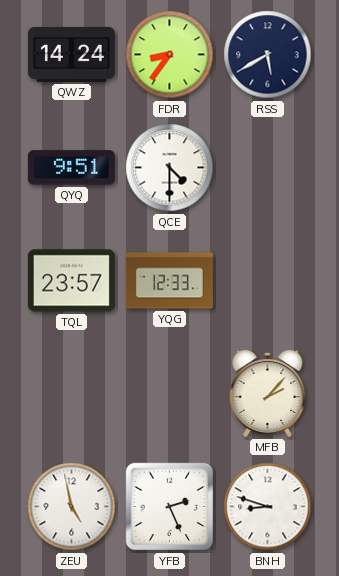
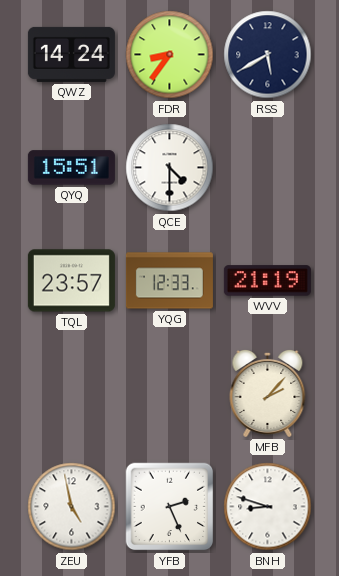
QYQ: 9:51 -> 15:51 (71, 168)
WVV: none -> 21:19 (267, 281)
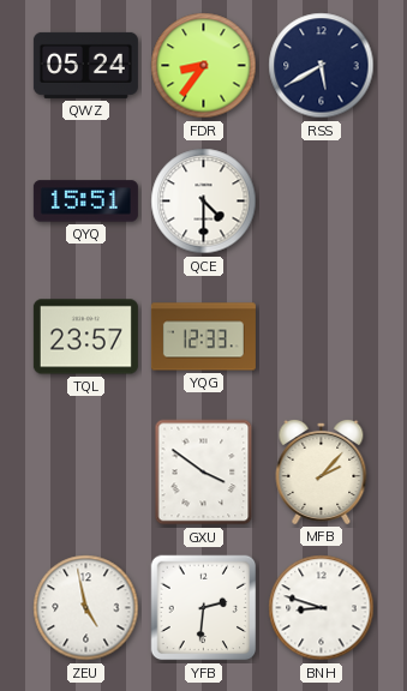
QWZ: 14:24 -> 05:24 (85, 65)
WVV: 21:19 -> none (267, 281)
GXU: none -> 3:51 (204, 473)
YFB: 2:26 -> 2:31 (204, 608)
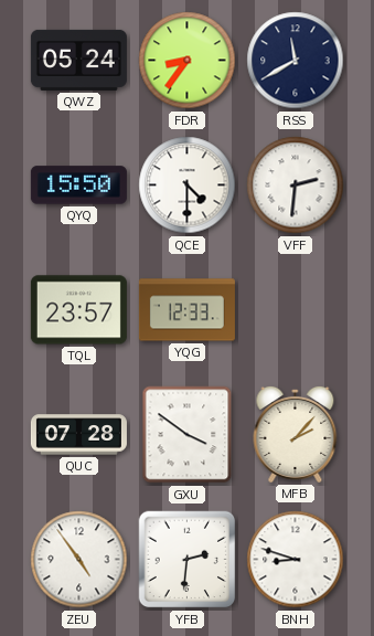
RSS: 5:40 -> 11:40 (296, 61)
QYQ: 15:51 -> 15:50 (78, 185)
VFF: none -> 2:31 (296, 185)
QUC: none -> 07:28 (78, 435)
ZEU: 4:58 -> 4:54 (79, 560)
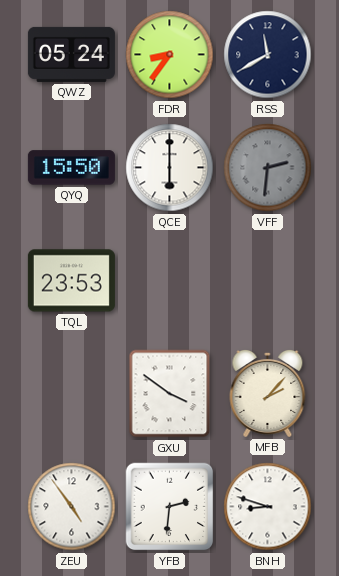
QCE: 4:30 -> 6:00 (170, 168)
VFF dial: white -> grey (268, 168)
TQL: 23:57 -> 23:53 (71, 281)
YQG: 12:33 -> none (186, 310)
QUC: 07:28 -> none (78, 435)
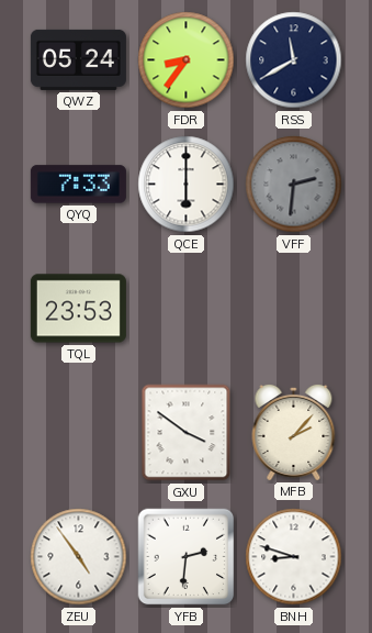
QYQ: 15:50 -> 7:33 (78, 185)
